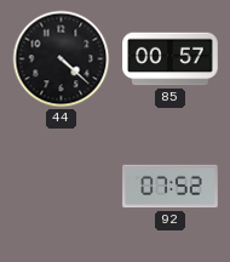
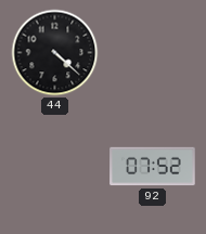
85: 00:57 -> none (171, 59)
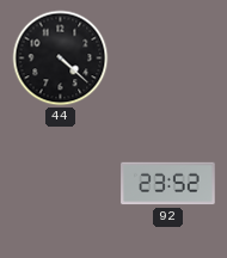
92: 07:52 -> 23:52 (168, 184)
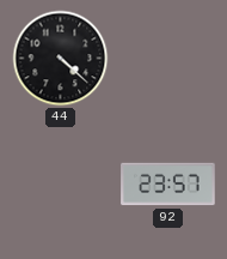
92: 23:52 -> 23:57 (168, 185)
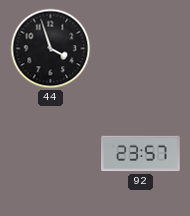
44: 4:22 -> 3:57 (51, 49)
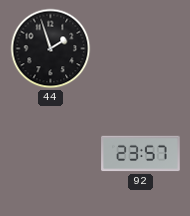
44: 3:57 -> 1:57 (51, 49)
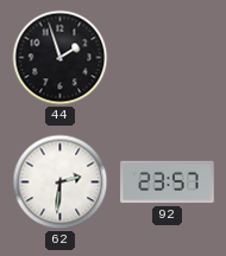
62: none -> 2:31 (61, 183)
